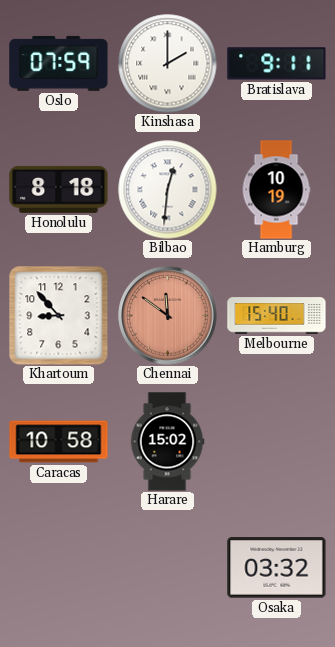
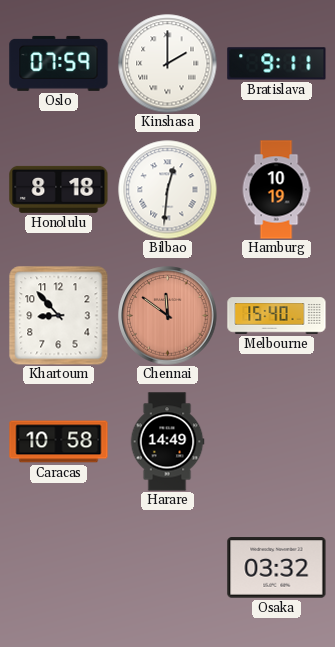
Harare: 15:02 -> 14:49 (167, 442)
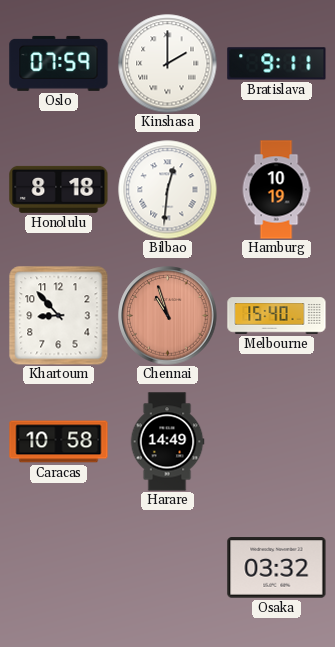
Chennai: 11:51 -> 10:57 (168, 316)
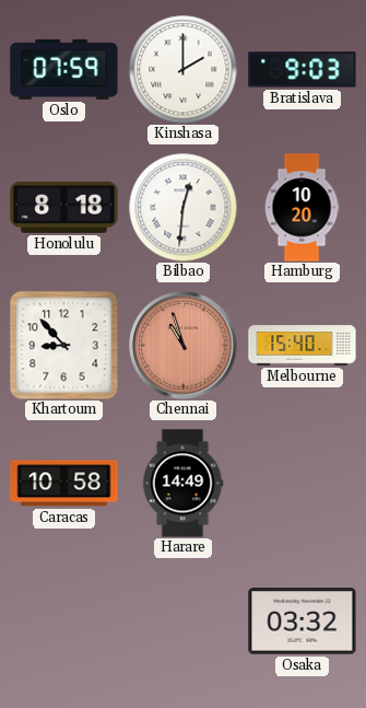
Bratislava: 9:11 -> 9:03 (303, 70)
Hamburg: 10:19 -> 10:20 (302, 208)
